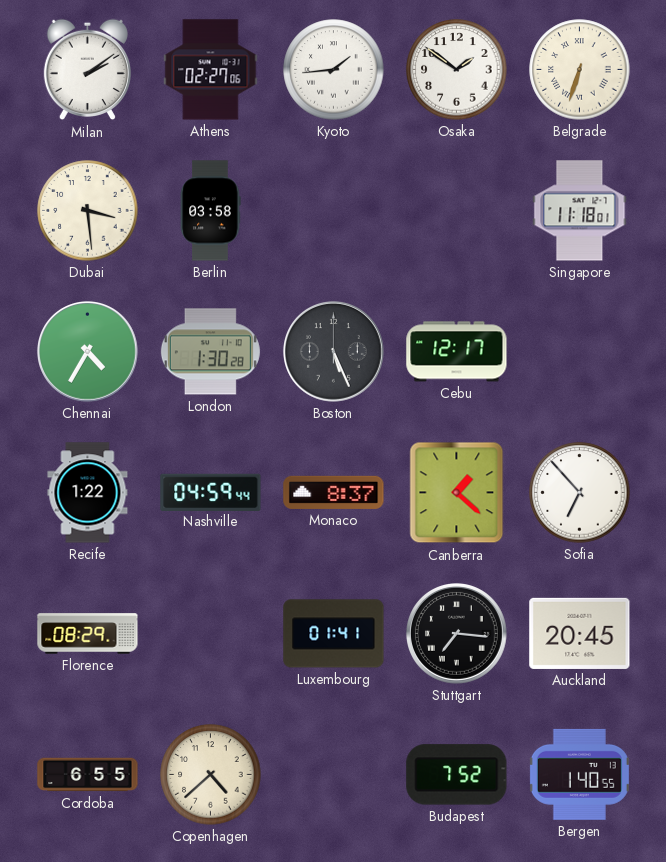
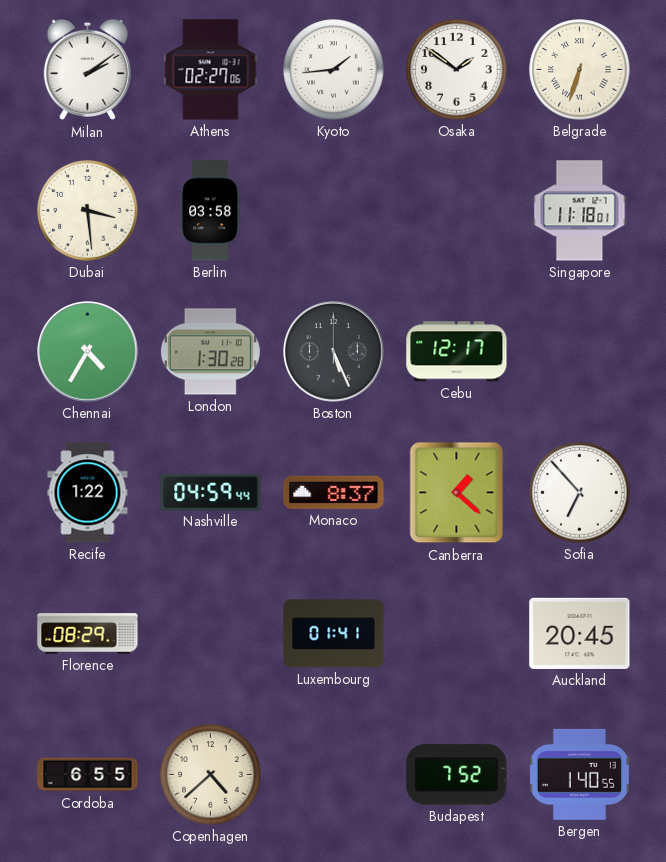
Stuttgart: 7:16 -> none (457, 634)
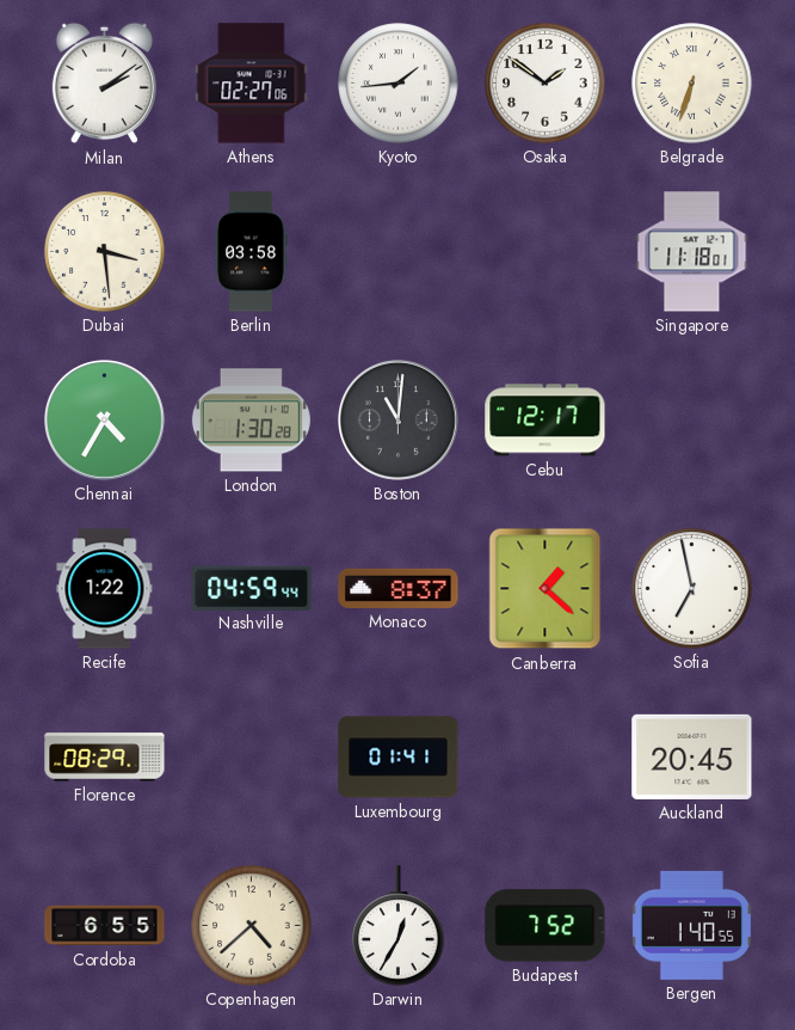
Boston: 5:26 -> 11:01 (399, 421)
Sofia: 6:53 -> 6:58 (692, 589)
Darwin: none -> 12:35 (399, 926)
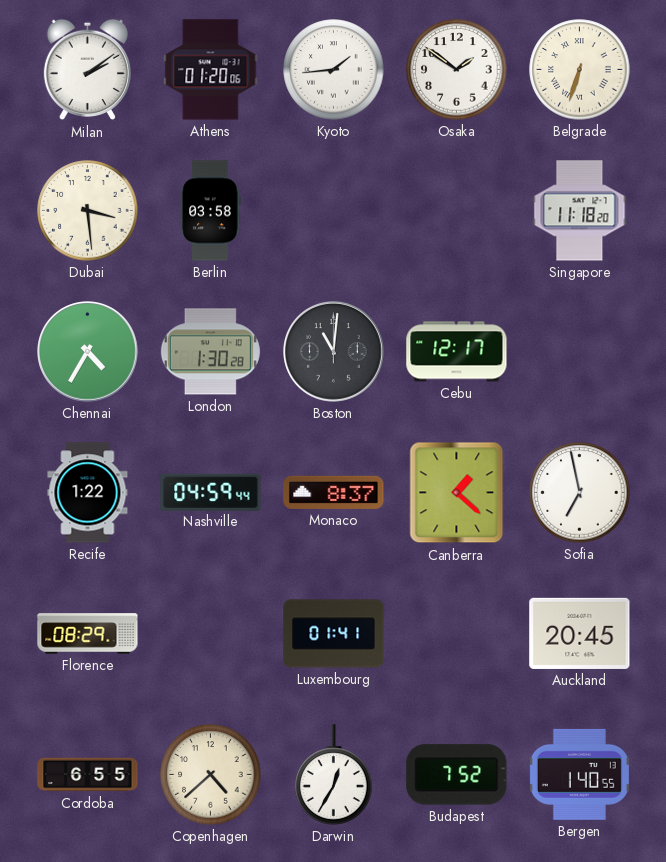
Athens: 02:27 -> 01:20 (211, 70)
Singapore: 11:18:01 -> 11:18:20 (580, 211)
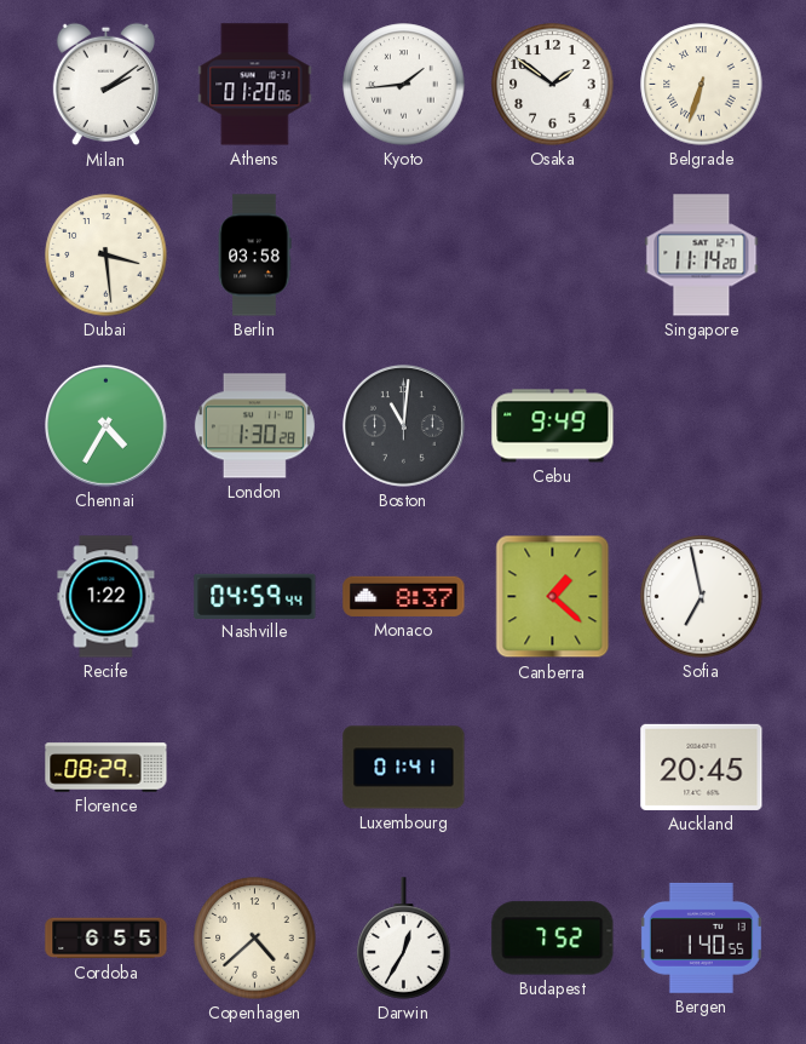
Singapore: 11:18 -> 11:14 (702, 256)
Cebu: 12:17 -> 9:49 (553, 426)
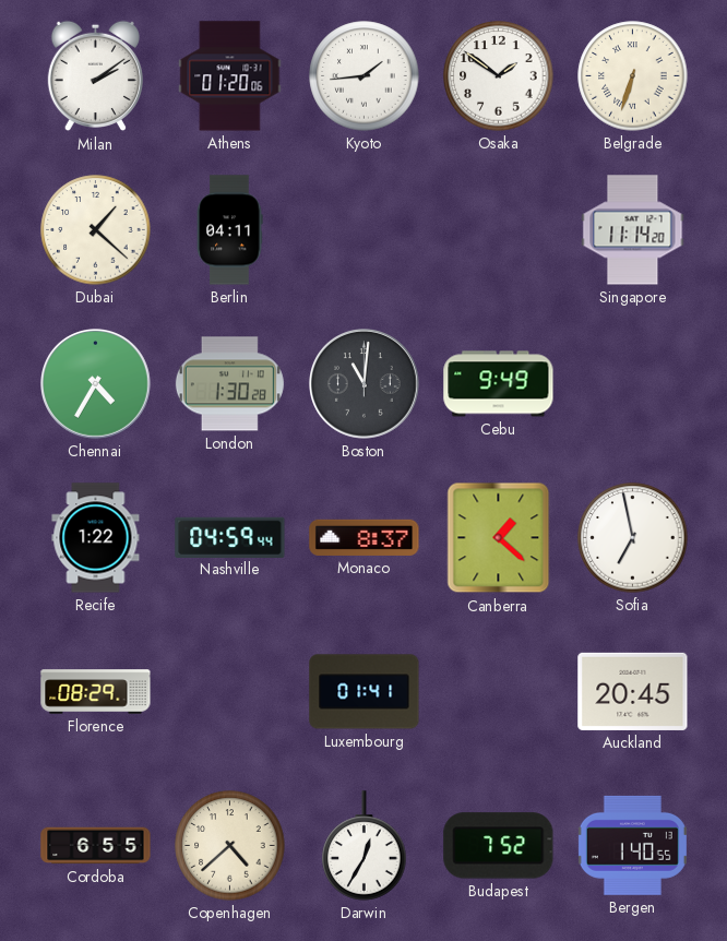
Dubai: 3:29 -> 1:22 (96, 230)
Berlin: 03:58 -> 04:11 (229, 230)
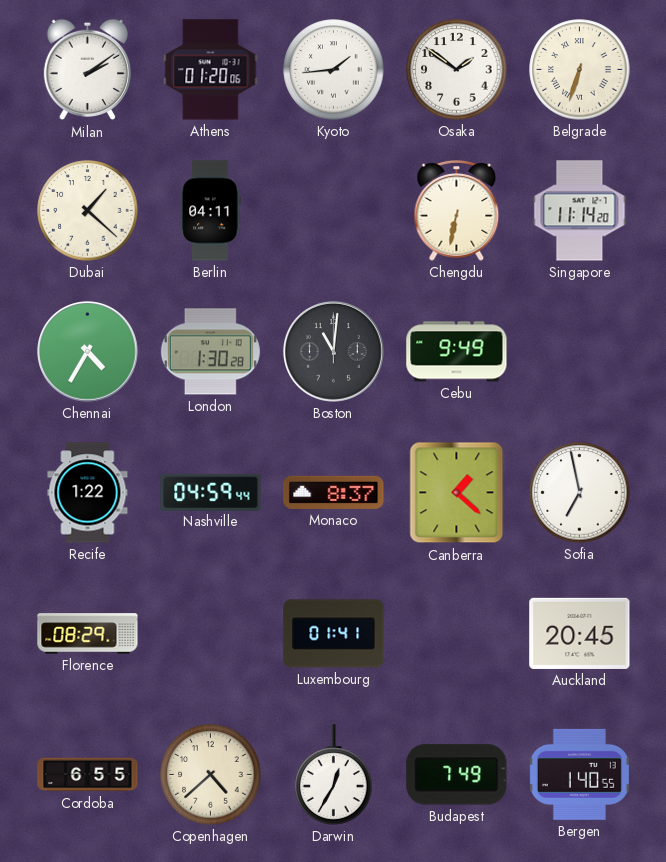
Chengdu: none -> 6:32 (457, 211)
Budapest: 7:52 -> 7:49 (457, 775)
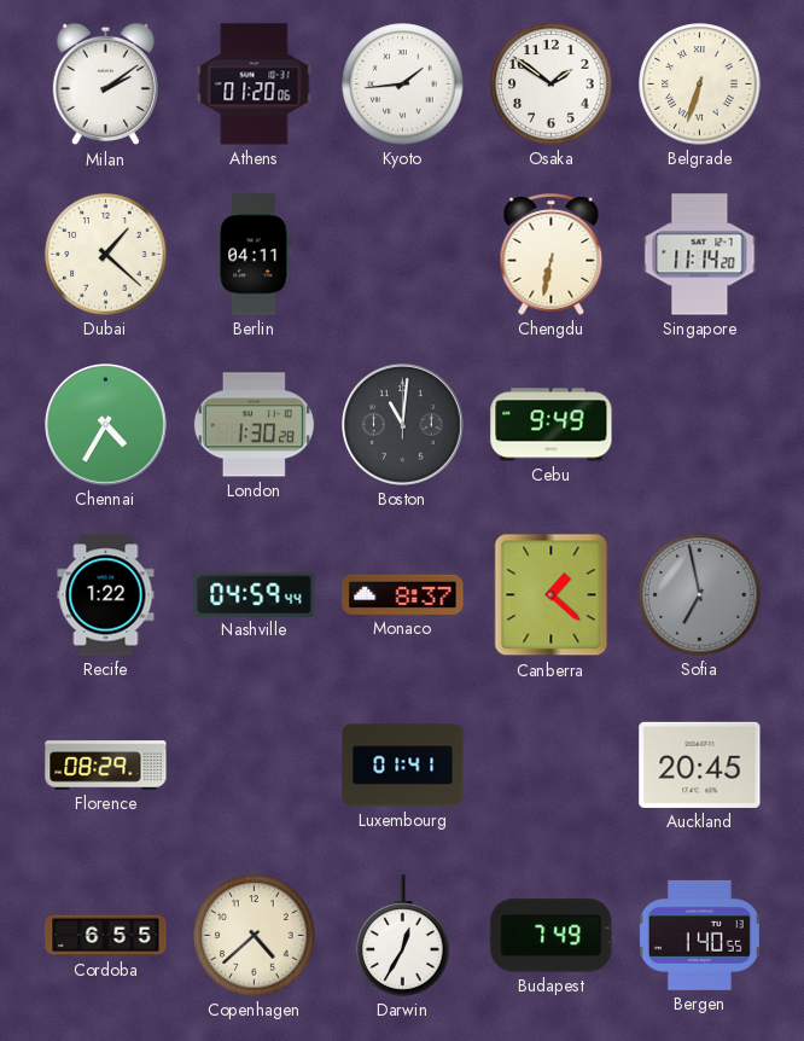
Sofia dial: white -> grey (700, 595)
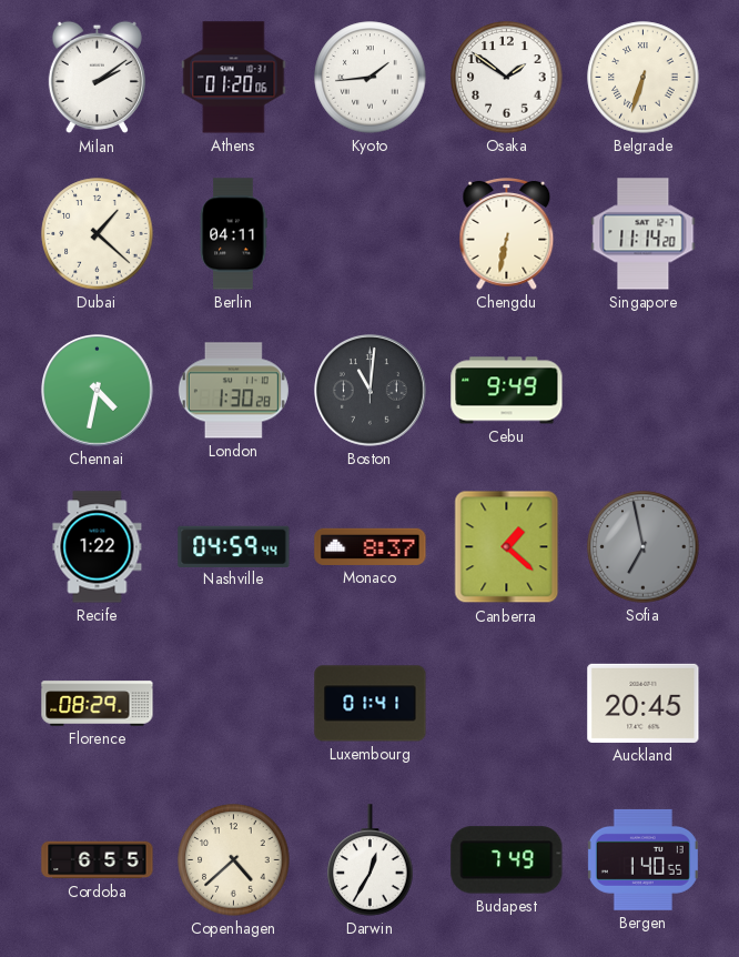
Chennai: 4:35 -> 4:32 (98, 391)
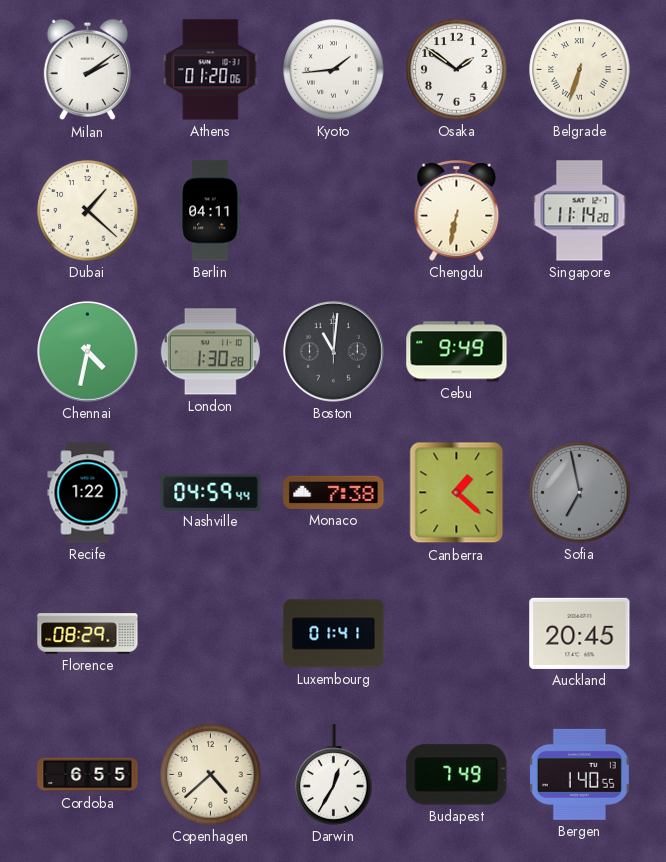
Monaco: 8:37 -> 7:38 (334, 492)
